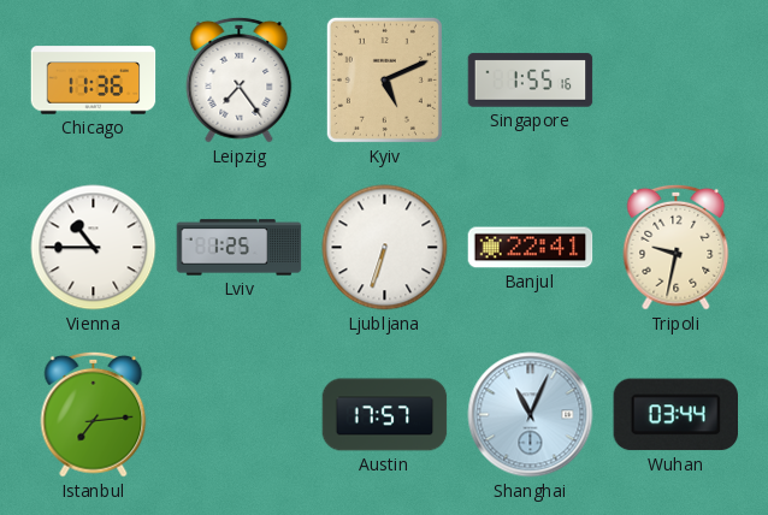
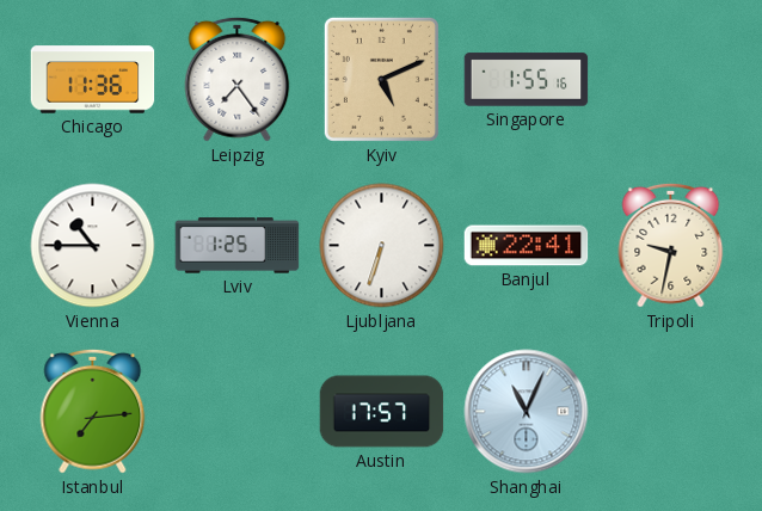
Wuhan: 03:44 -> none (675, 415)
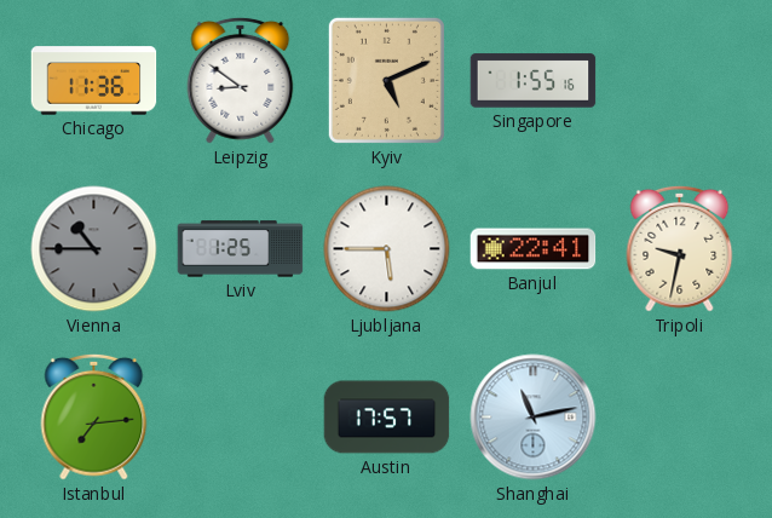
Leipzig: 7:24 -> 8:51 (241, 80)
Vienna dial: white -> grey (94, 249)
Ljubljana: 6:33 -> 5:45 (387, 249)
Shanghai: 11:04 -> 11:13 (534, 418)
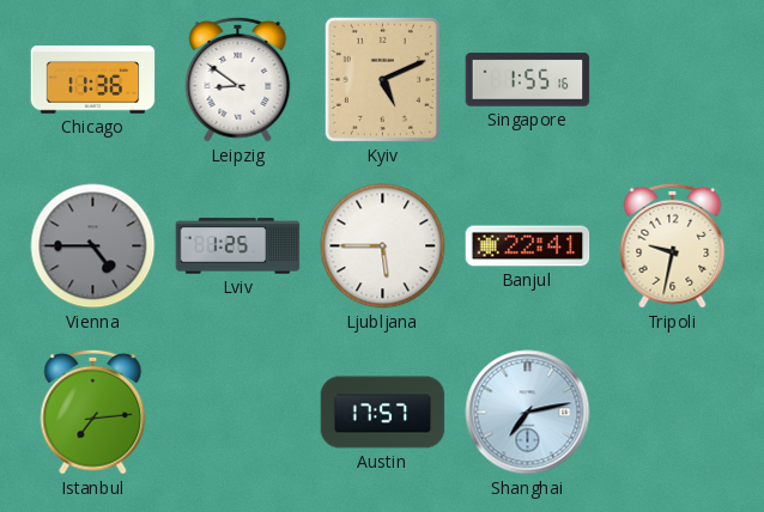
Vienna: 10:45 -> 4:45 (93, 246)
Shanghai: 11:13 -> 7:13 (528, 413)
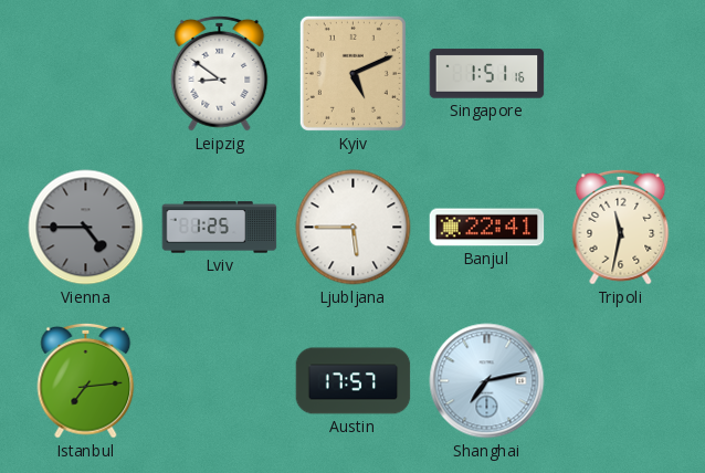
Chicago: 11:36 -> none (93, 80)
Singapore: 1:55 -> 1:51 (487, 74)
Tripoli: 9:32 -> 11:32 (621, 227)
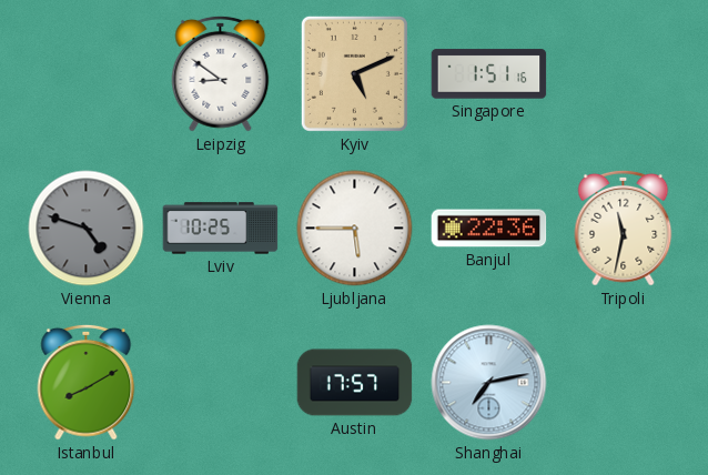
Vienna: 4:45 -> 4:48 (87, 229)
Lviv: 1:25 -> 10:25 (221, 229)
Banjul: 22:41 -> 22:36 (489, 229)
Istanbul: 7:14 -> 8:10 (87, 382)
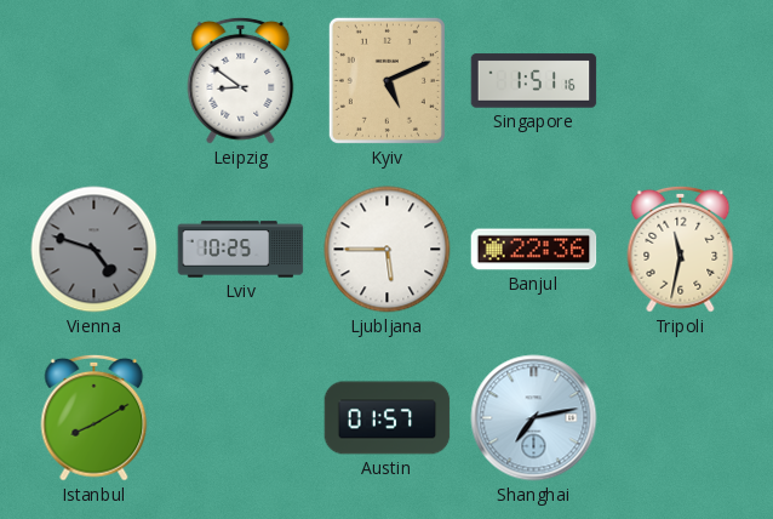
Austin: 17:57 -> 01:57 (388, 418)
